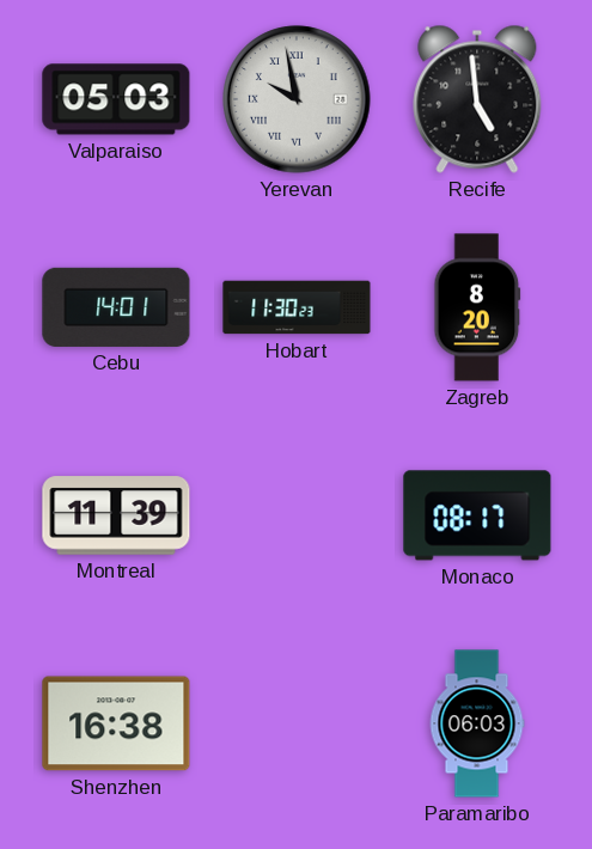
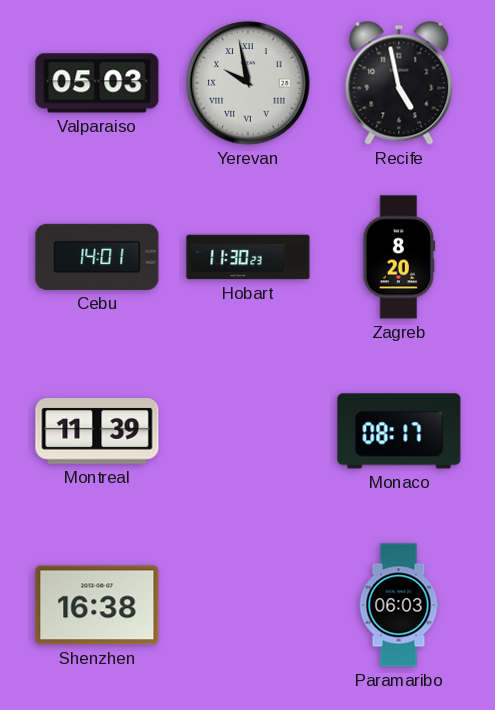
Recife: 4:59 -> 4:58 (399, 83)
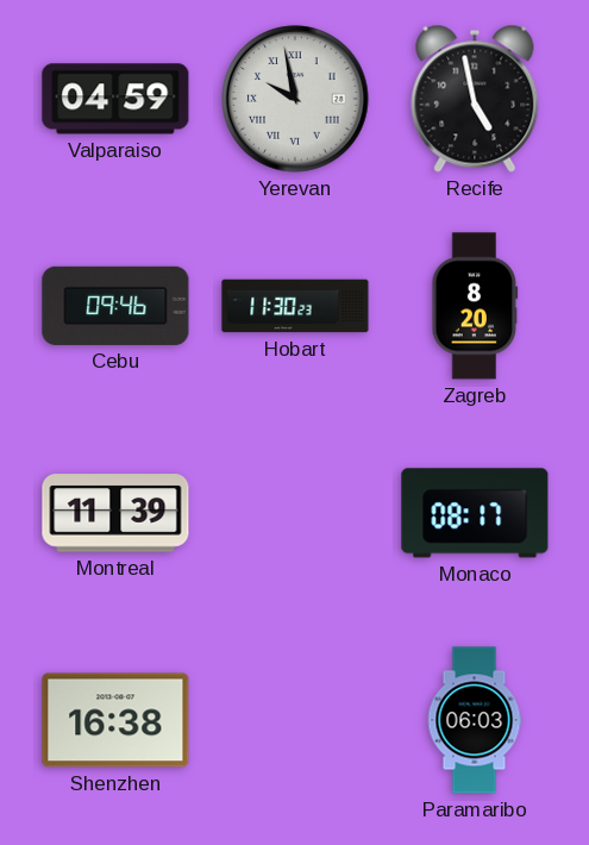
Valparaiso: 05:03 -> 04:59 (115, 99)
Cebu: 14:01 -> 09:46 (115, 306)
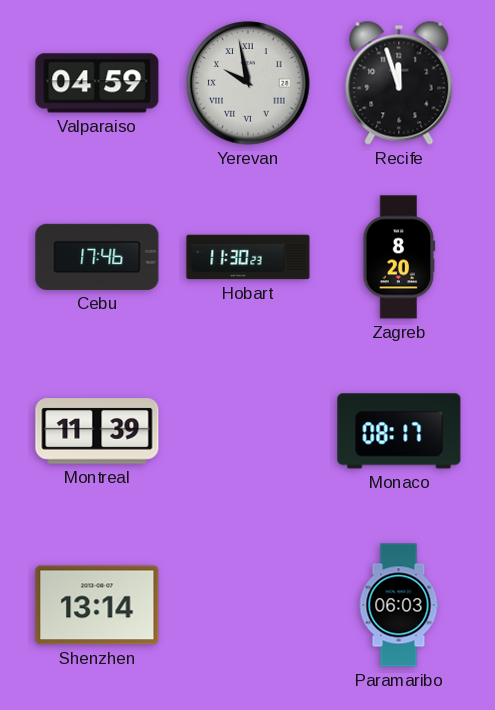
Recife: 4:58 -> 11:57 (399, 83)
Cebu: 09:46 -> 17:46 (97, 257)
Shenzhen: 16:38 -> 13:14 (97, 605)
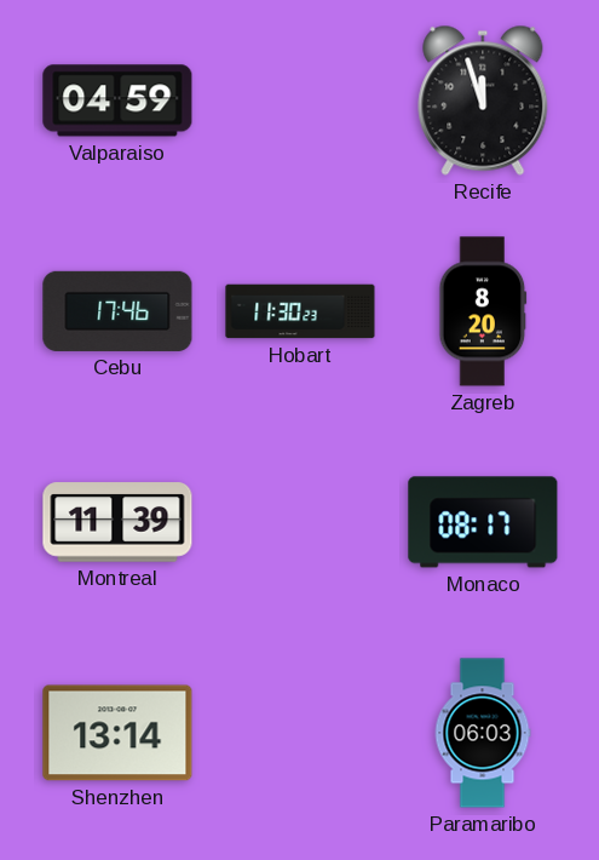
Yerevan: 9:58 -> none (248, 83)
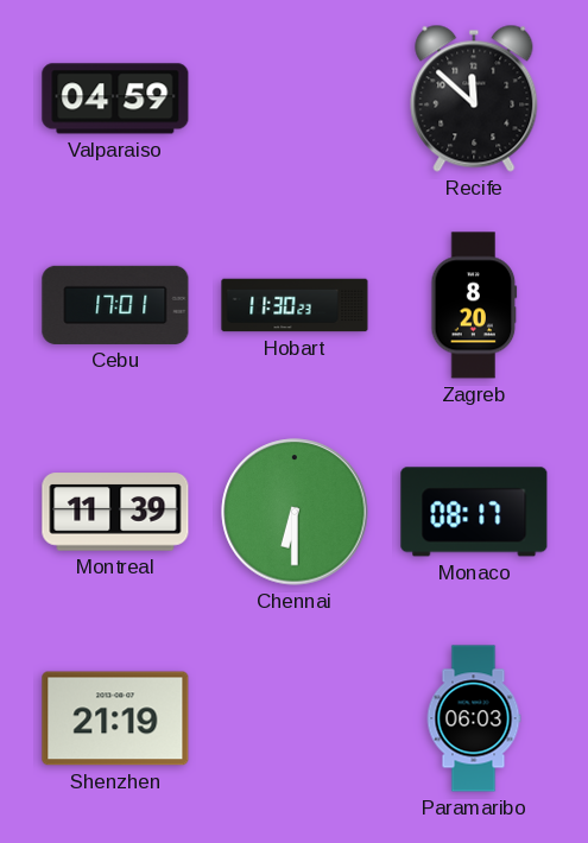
Recife: 11:57 -> 11:52 (474, 99)
Cebu: 17:46 -> 17:01 (115, 305)
Chennai: none -> 6:30 (295, 512)
Shenzhen: 13:14 -> 21:19 (115, 718)
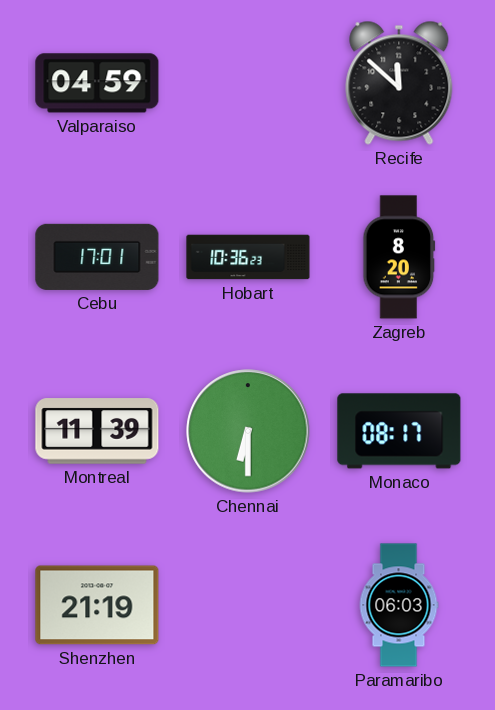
Hobart: 11:30 -> 10:36 (248, 257)
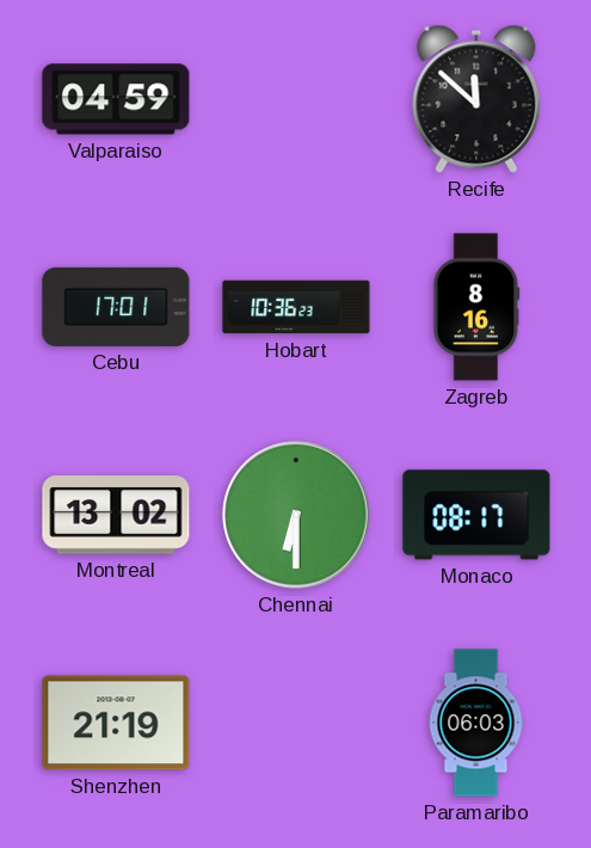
Zagreb: 8:20 -> 8:16 (476, 307)
Montreal: 11:39 -> 13:02 (116, 515)
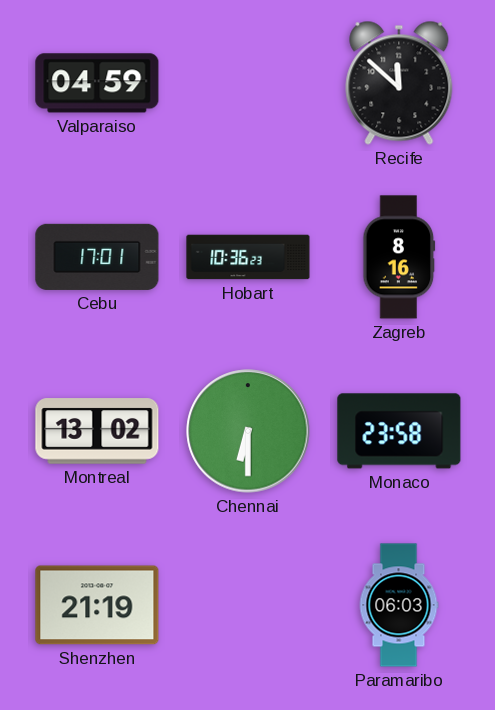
Monaco: 08:17 -> 23:58 (399, 431)
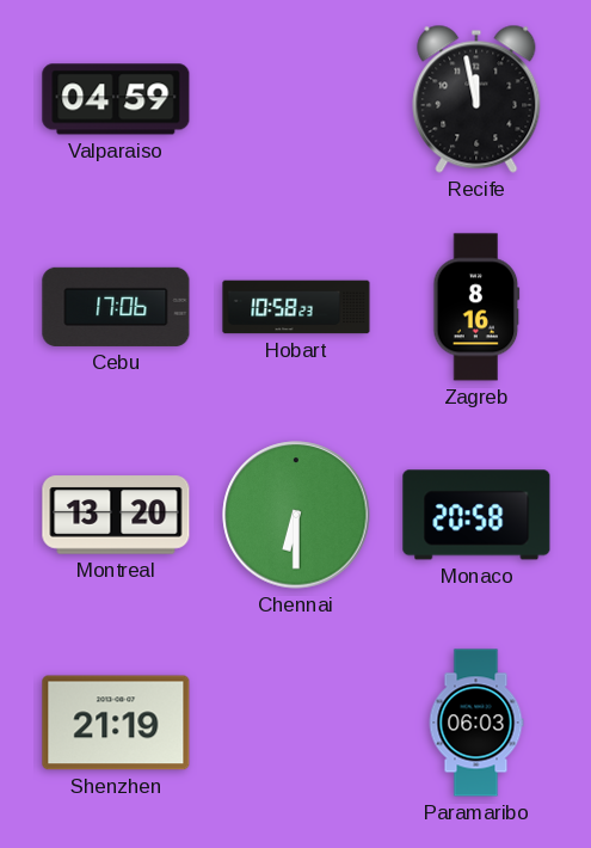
Recife: 11:52 -> 11:58 (476, 99)
Cebu: 17:01 -> 17:06 (116, 307)
Hobart: 10:36 -> 10:58 (296, 307)
Montreal: 13:02 -> 13:20 (116, 515)
Monaco: 23:58 -> 20:58 (476, 515)
